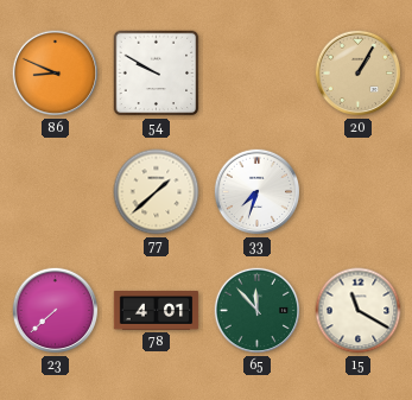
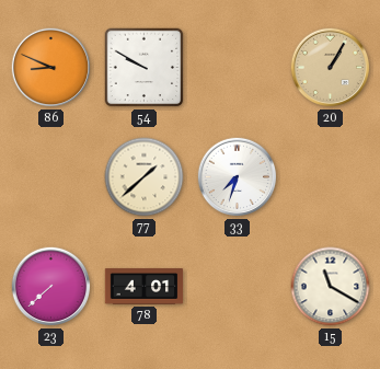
65: 11:53 -> none (258, 311)
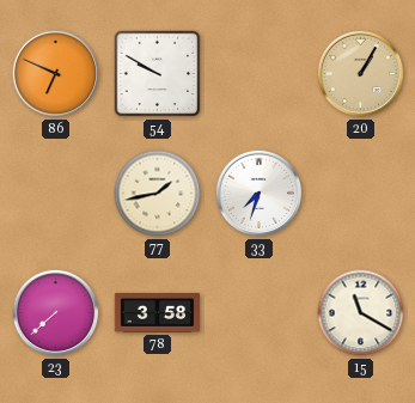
86: 8:49 -> 6:49 (56, 74)
77: 1:38 -> 1:43 (158, 194)
78: 4:01 -> 3:58 (158, 313)
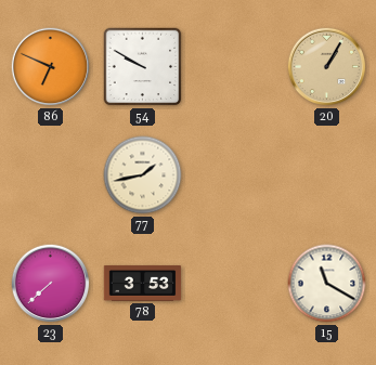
33: 7:33 -> none (260, 194)
78: 3:58 -> 3:53 (143, 284)
